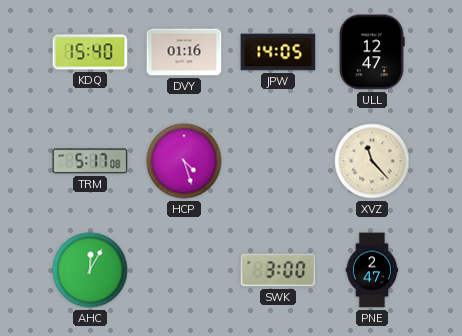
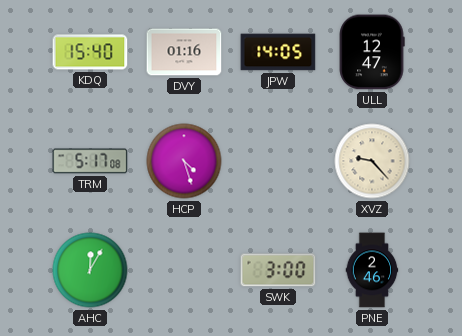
XVZ: 11:23 -> 9:23 (372, 161)
PNE: 2:47 -> 2:46 (372, 270)
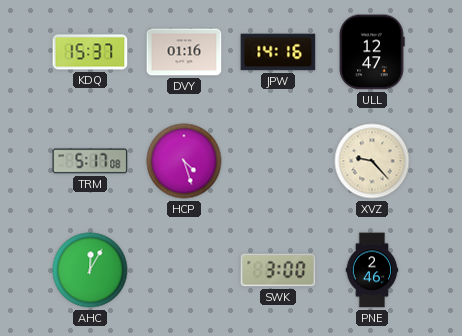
KDQ: 15:40 -> 15:37 (90, 52)
JPW: 14:05 -> 14:16 (278, 52)
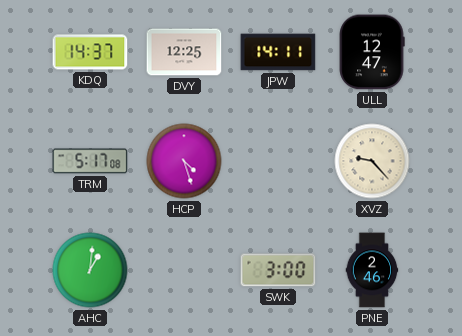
KDQ: 15:37 -> 14:37 (90, 52)
DVY: 01:16 -> 12:25 (184, 52)
JPW: 14:16 -> 14:11 (278, 52)
AHC: 12:05 -> 1:01 (90, 270)
